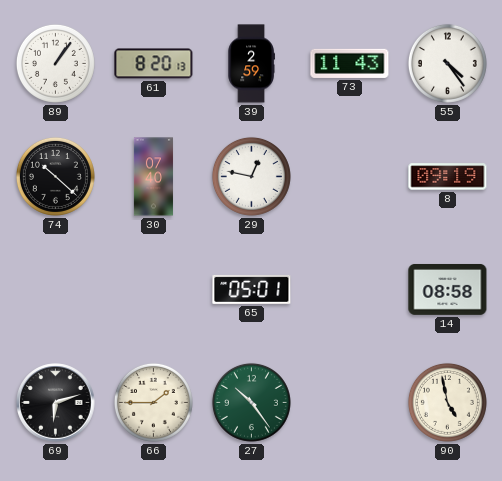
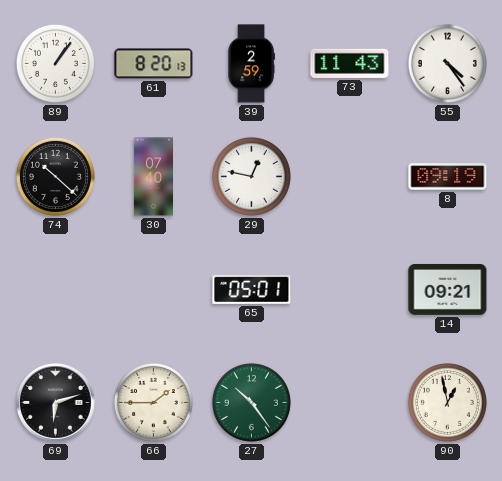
14: 08:58 -> 09:21 (448, 289)
90: 4:58 -> 12:58 (447, 402)
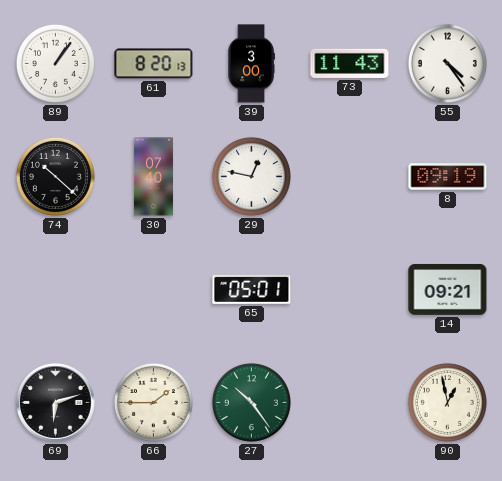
39: 2:59 -> 3:00 (251, 64)
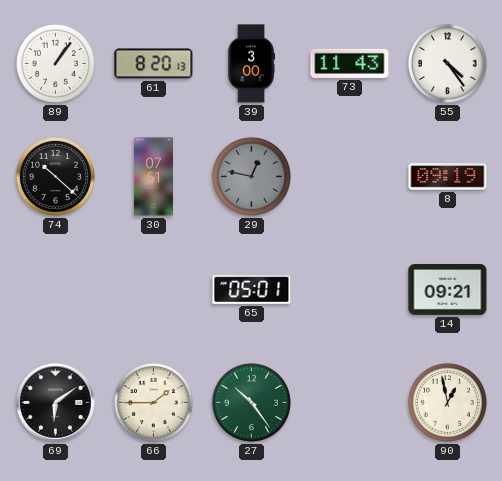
30: 07:40 -> 07:51 (153, 177)
29 dial: white -> grey (251, 176)
69: 6:12 -> 6:09 (56, 403)
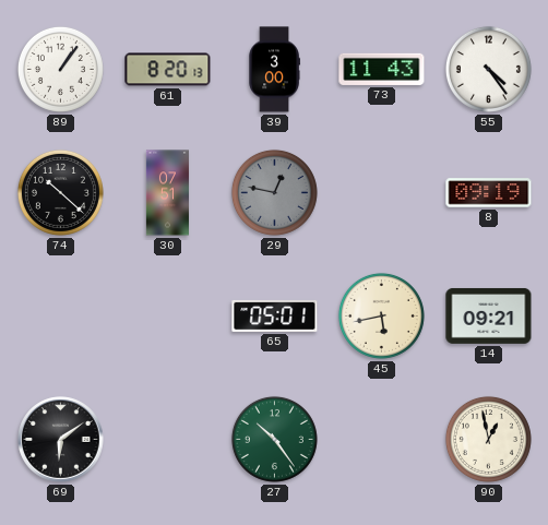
45: none -> 5:43 (381, 315)
66: 1:45 -> none (153, 402)
